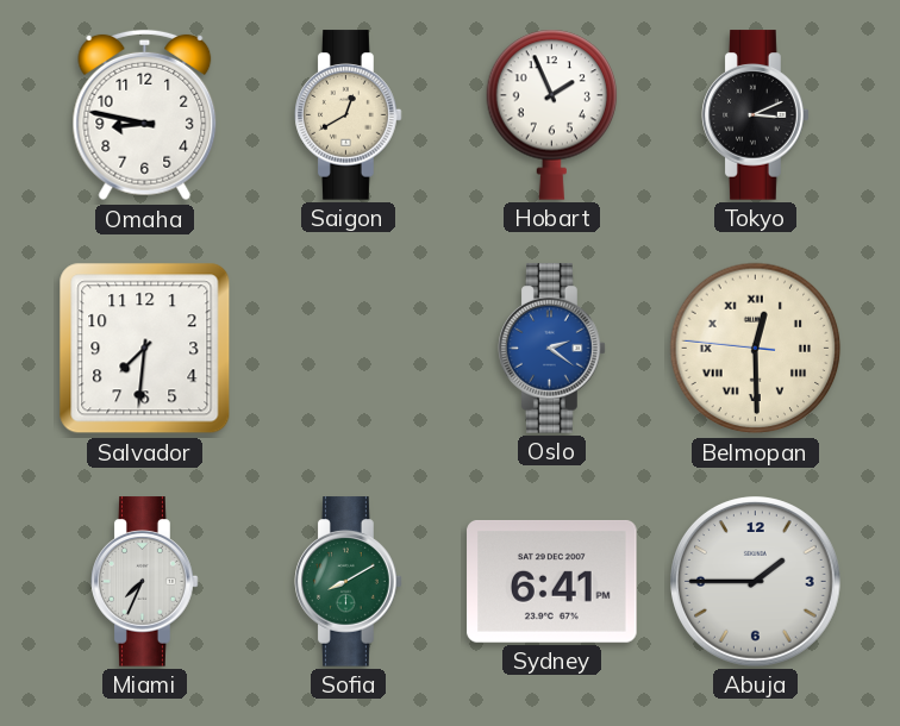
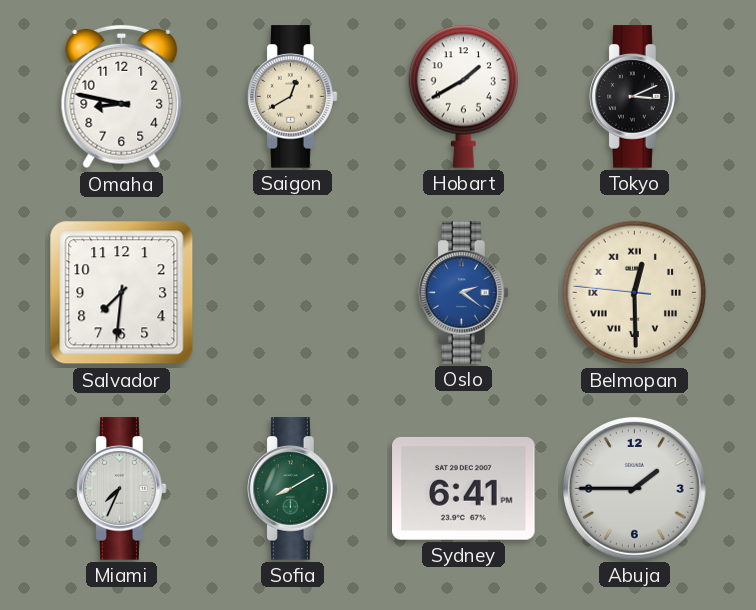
Hobart: 1:56 -> 1:40 (464, 96)
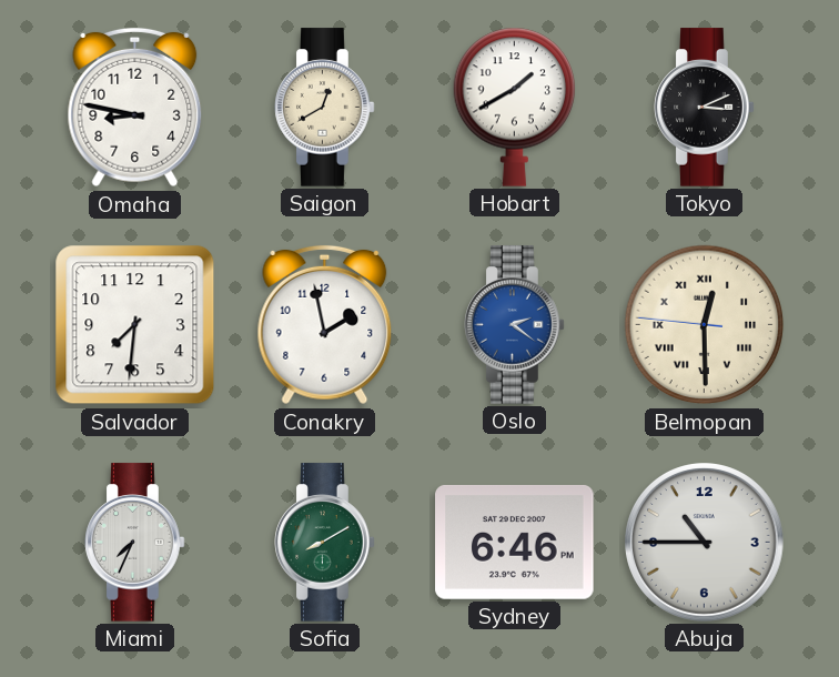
Conakry: none -> 1:58 (325, 325)
Sydney: 6:41 -> 6:46 (515, 542)
Abuja: 1:45 -> 10:45 (705, 543)
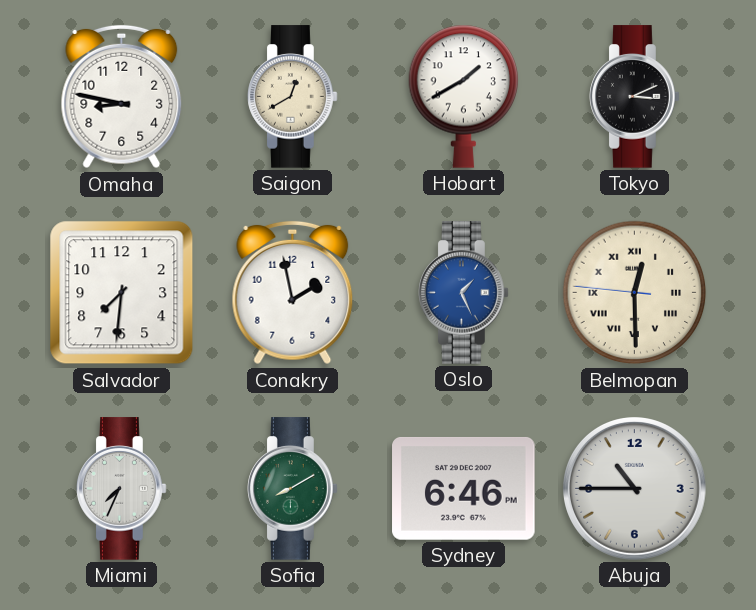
Oslo: 2:21 -> 1:26 (464, 293)
